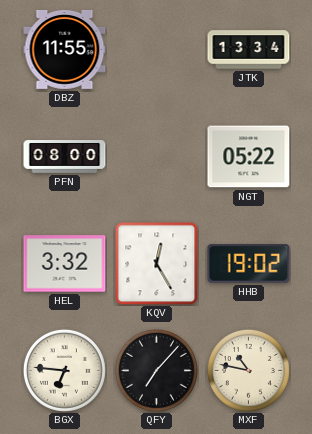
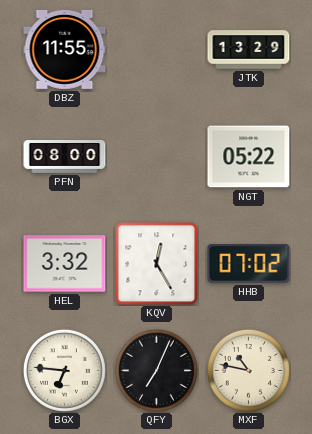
JTK: 13:34 -> 13:29 (249, 50)
HHB: 19:02 -> 07:02 (249, 264)
QFY: 7:07 -> 7:04 (156, 370)
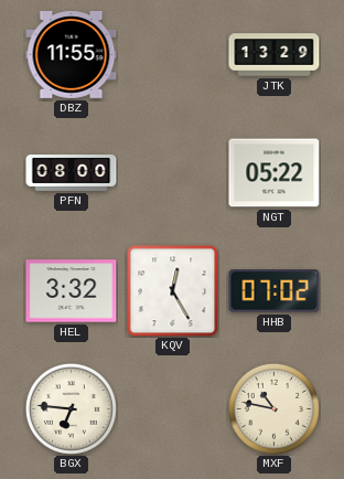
QFY: 7:04 -> none (156, 370)
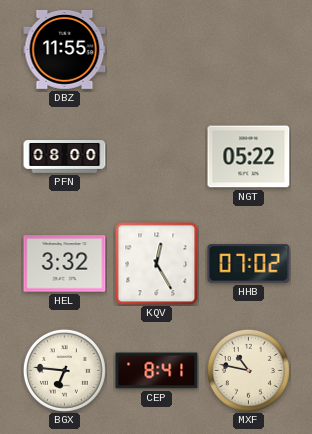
JTK: 13:29 -> none (275, 55)
CEP: none -> 8:41 (157, 371)
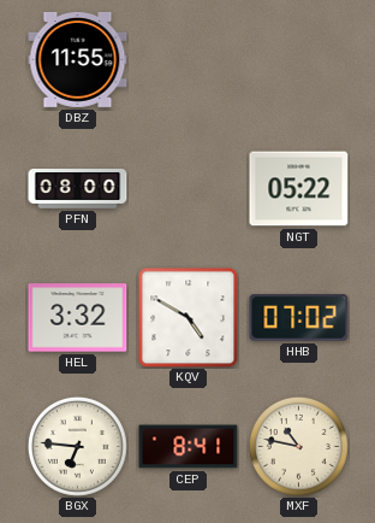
KQV: 12:25 -> 4:50 (187, 317)
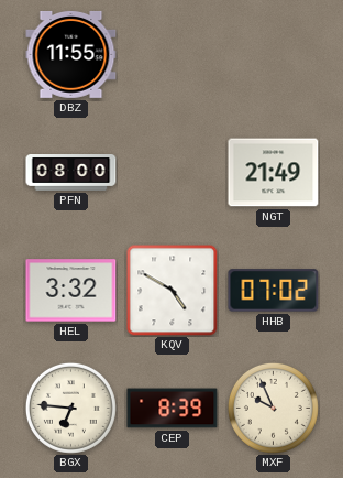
NGT: 05:22 -> 21:49 (274, 173)
CEP: 8:41 -> 8:39 (173, 409)
MXF: 10:47 -> 9:56 (273, 408)
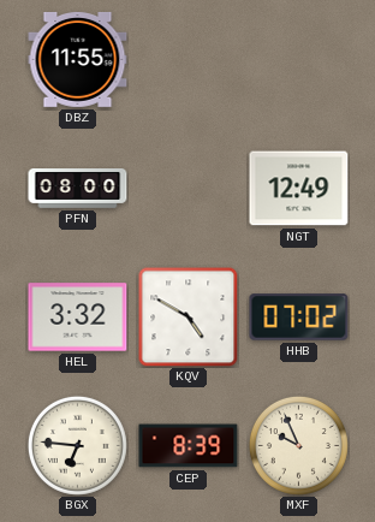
NGT: 21:49 -> 12:49 (299, 189)
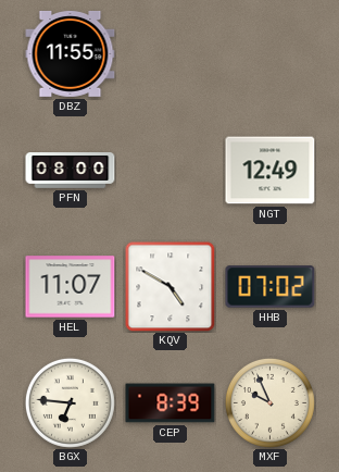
HEL: 3:32 -> 11:07 (71, 287)
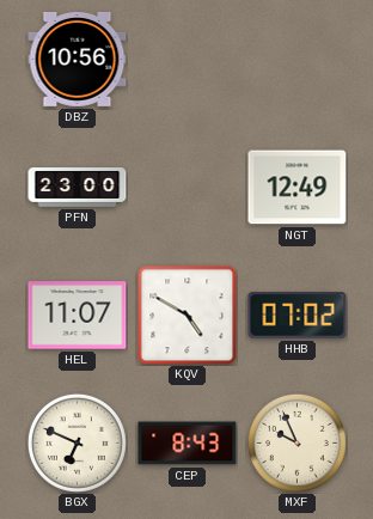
DBZ: 11:55 -> 10:56 (78, 59)
PFN: 08:00 -> 23:00 (78, 188)
BGX: 6:46 -> 6:49 (77, 442)
CEP: 8:39 -> 8:43 (188, 444)
